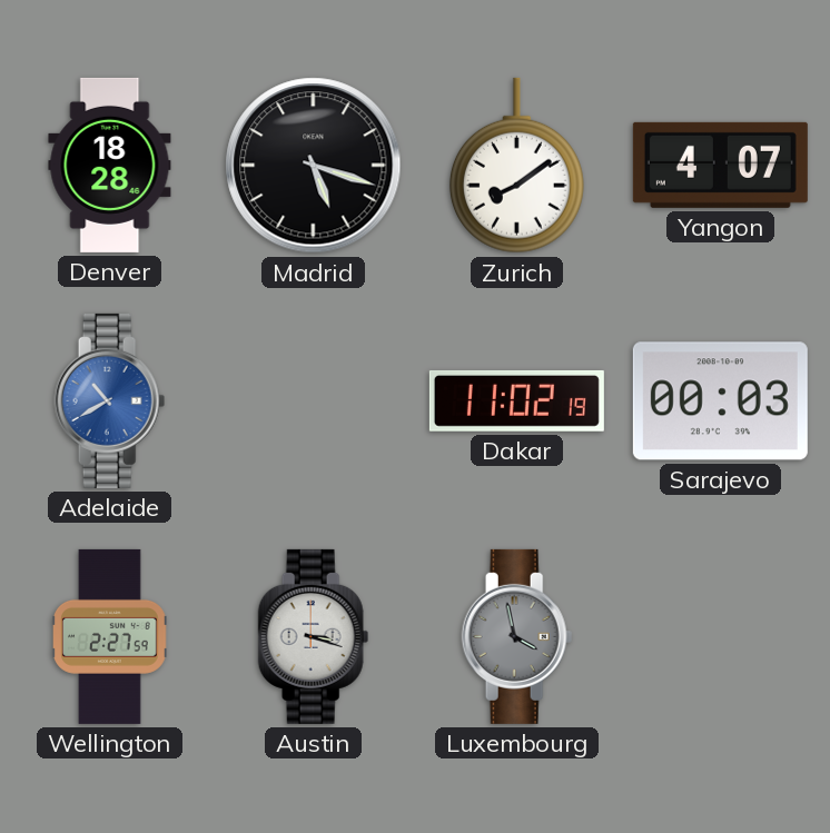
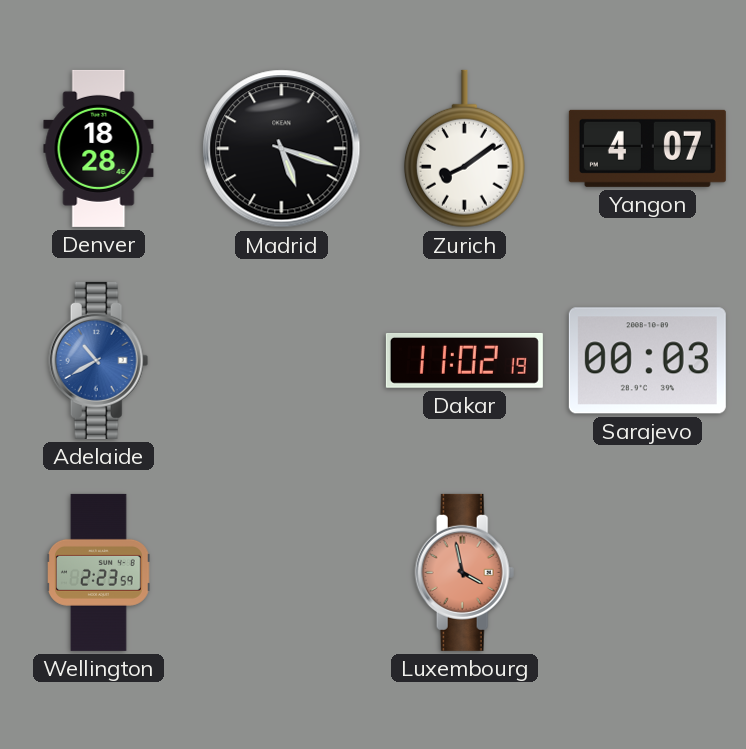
Wellington: 2:27 -> 2:23 (99, 572)
Austin: 3:18 -> none (314, 636)
Luxembourg dial: grey -> salmon (465, 572)
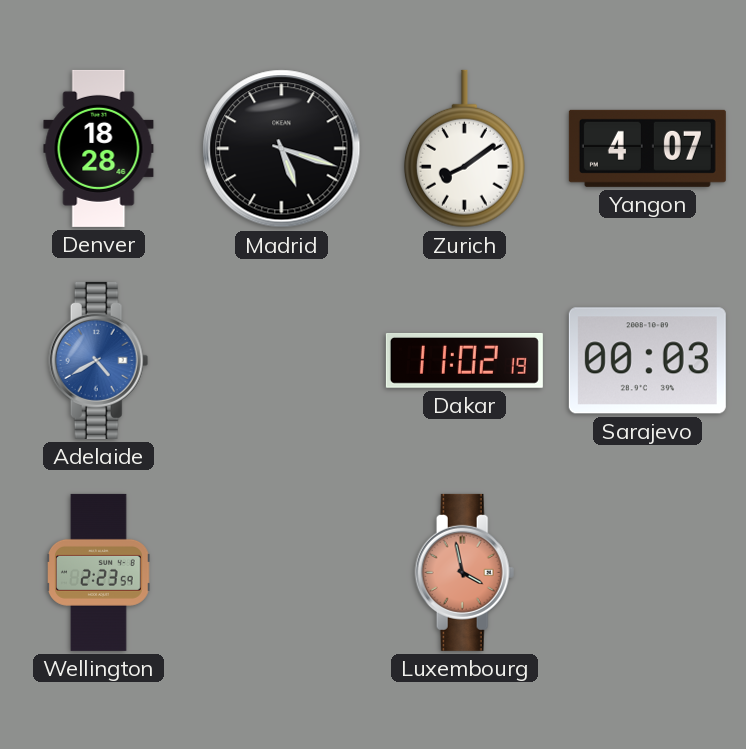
Adelaide: 10:40 -> 4:40 (99, 360)
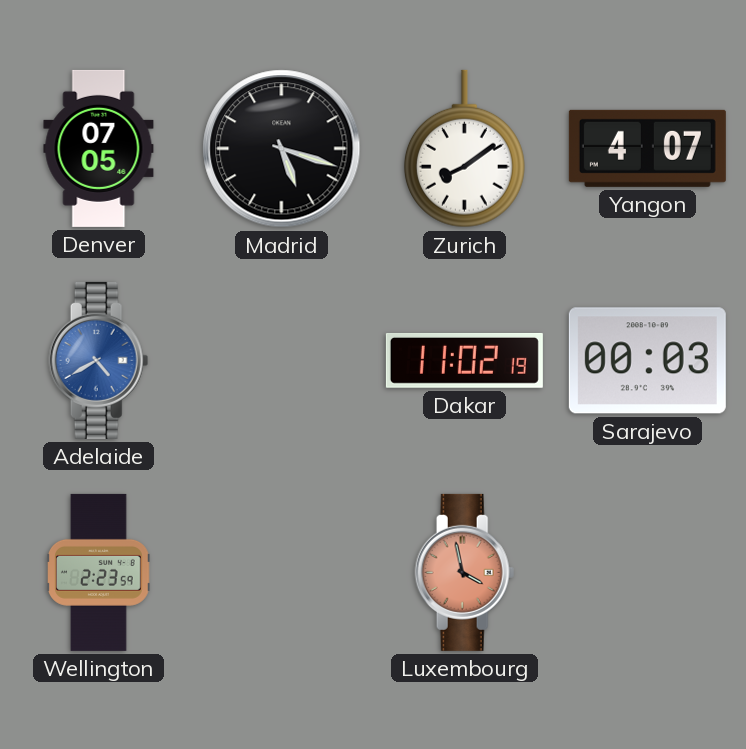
Denver: 18:28 -> 07:05 (99, 148)
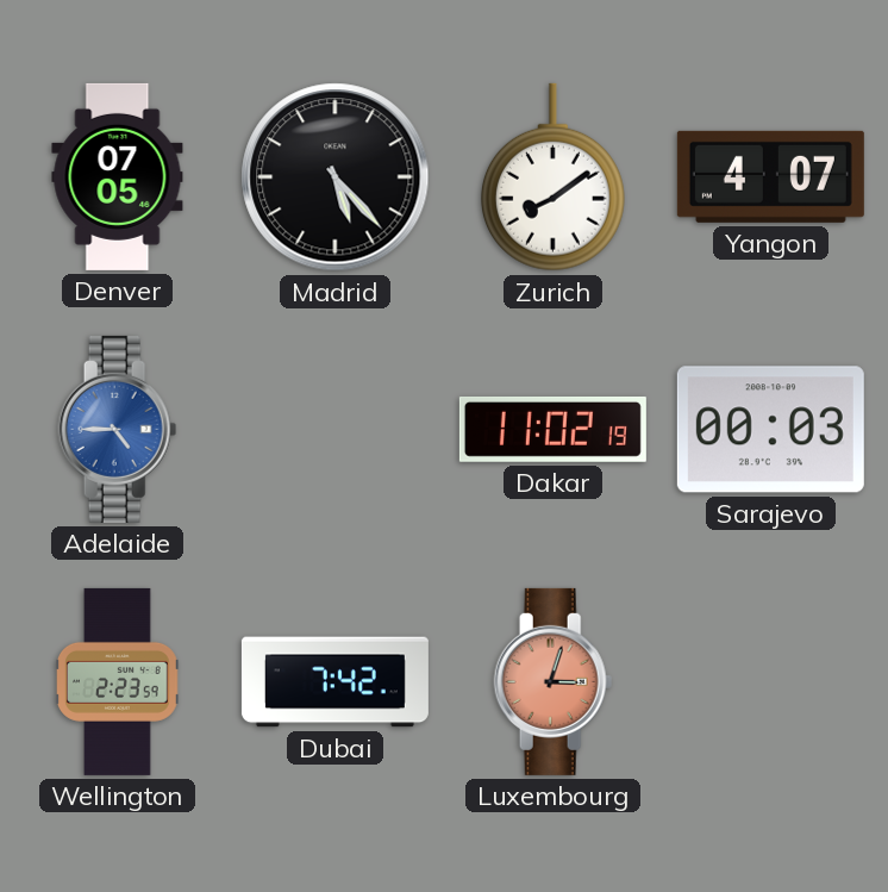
Madrid: 5:18 -> 5:23 (336, 177)
Adelaide: 4:40 -> 4:45 (118, 429)
Dubai: none -> 7:42 (334, 682)
Luxembourg: 3:58 -> 3:03 (554, 681)
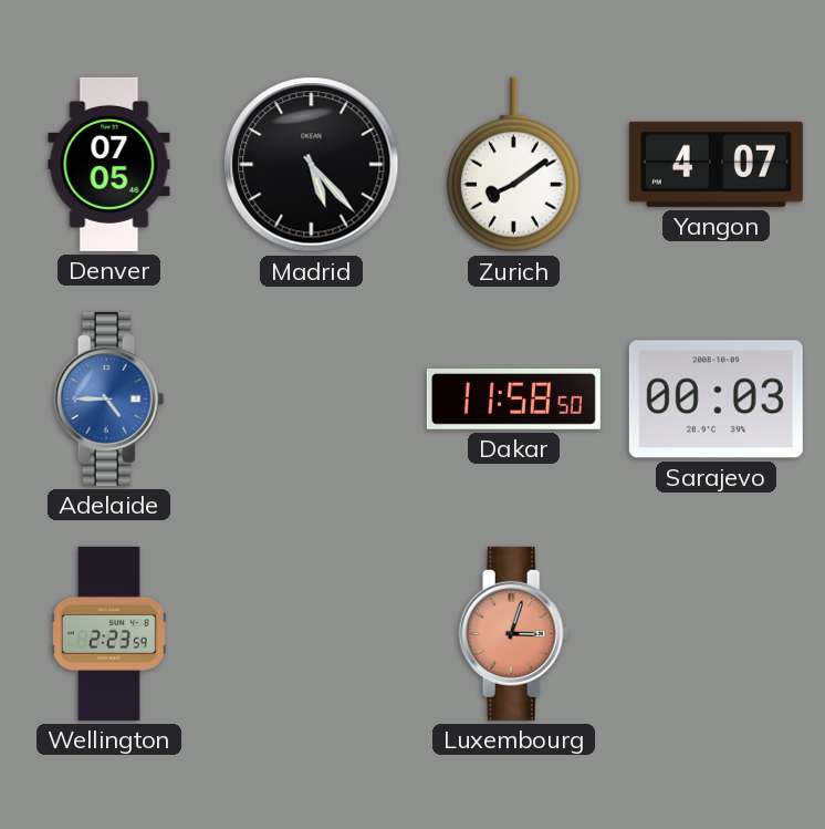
Dakar: 11:02 -> 11:58 (513, 398)
Dubai: 7:42 -> none (334, 682)
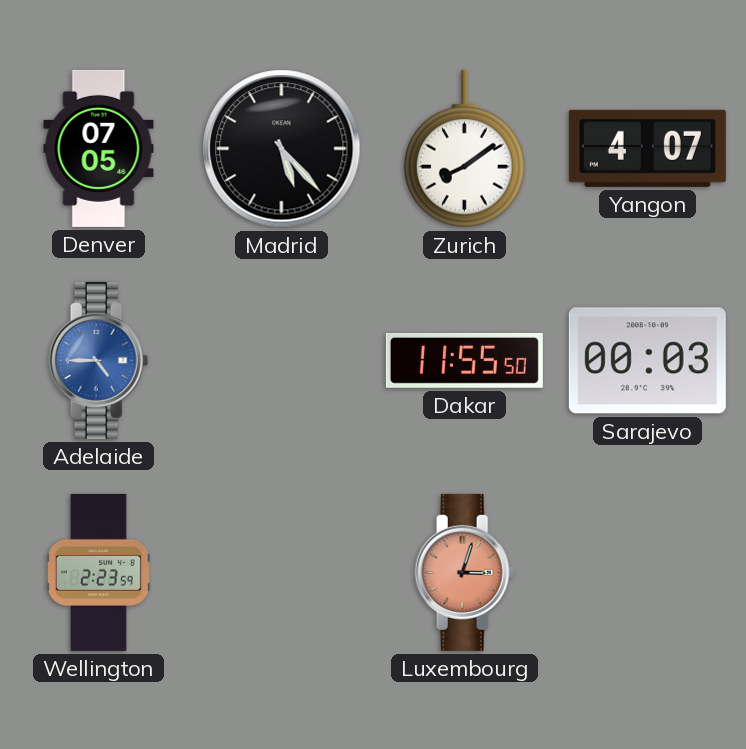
Dakar: 11:58 -> 11:55 (464, 360)
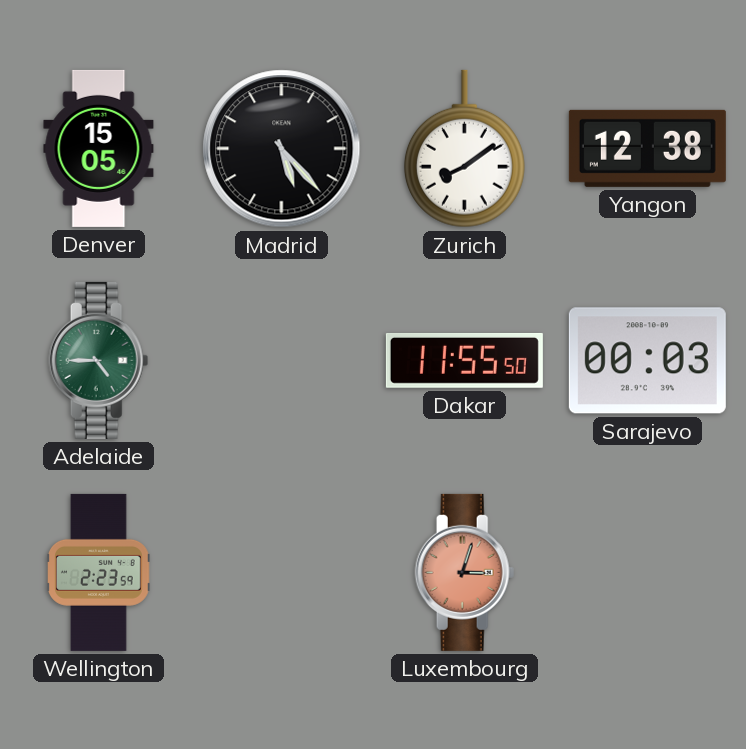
Denver: 07:05 -> 15:05 (99, 148)
Yangon: 4:07 -> 12:38 (647, 148)
Adelaide dial: blue -> green (99, 360)
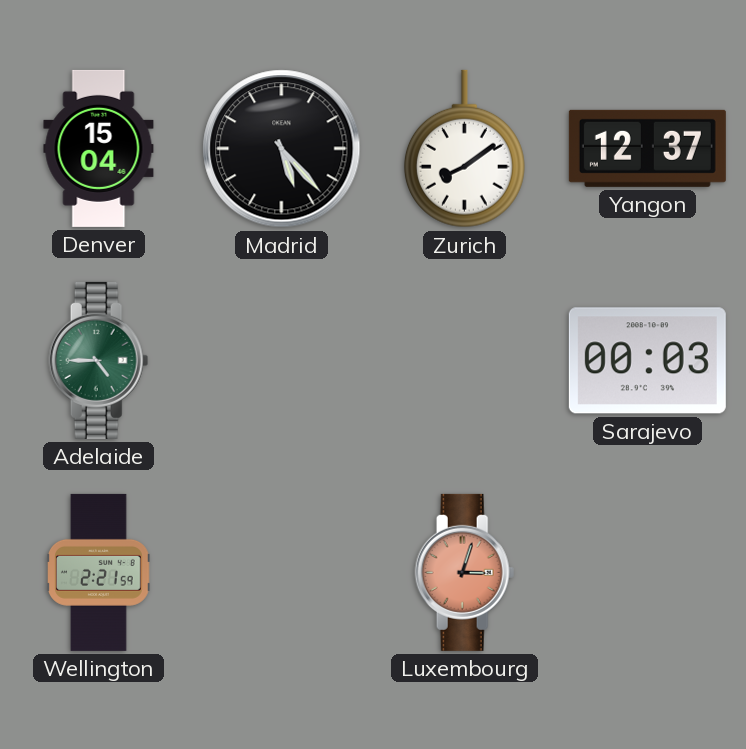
Denver: 15:05 -> 15:04 (99, 148)
Yangon: 12:38 -> 12:37 (647, 148)
Dakar: 11:55 -> none (464, 360)
Wellington: 2:23 -> 2:21 (99, 572)
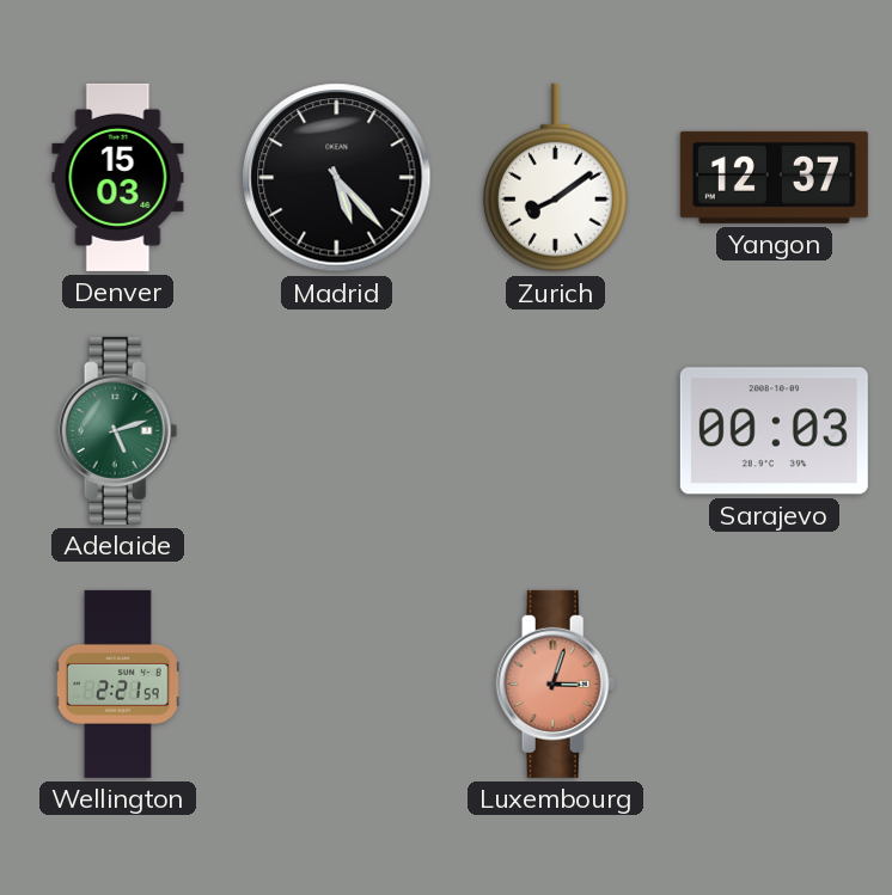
Denver: 15:04 -> 15:03 (118, 177)
Adelaide: 4:45 -> 5:12 (118, 430)
